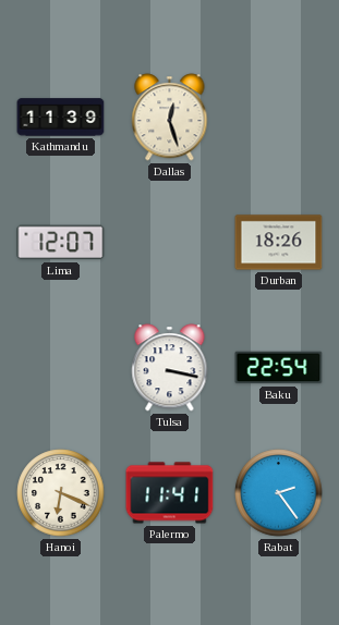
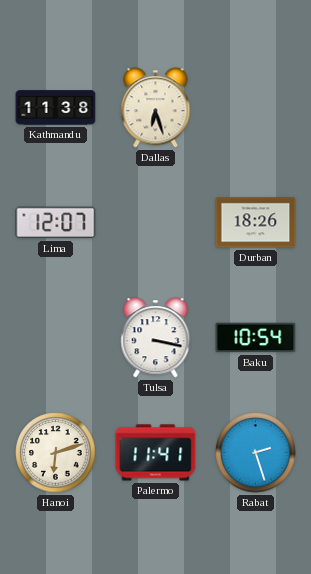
Kathmandu: 11:39 -> 11:38 (56, 108)
Dallas: 12:27 -> 6:27 (156, 108)
Baku: 22:54 -> 10:54 (256, 338)
Hanoi: 6:19 -> 6:12 (56, 453)
Rabat: 2:24 -> 2:27 (256, 453)
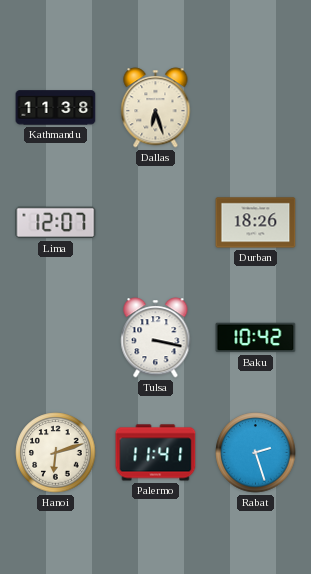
Baku: 10:54 -> 10:42 (256, 338)
